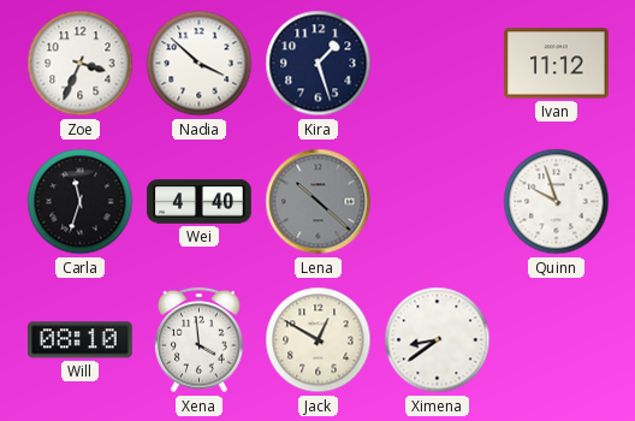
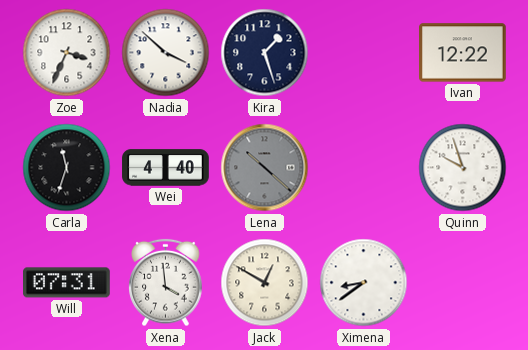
Ivan: 11:12 -> 12:22 (463, 53)
Will: 08:10 -> 07:31 (67, 283)
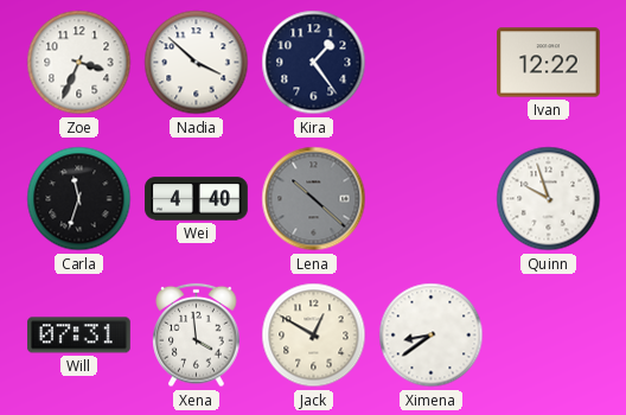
Kira: 1:27 -> 1:24 (314, 63)
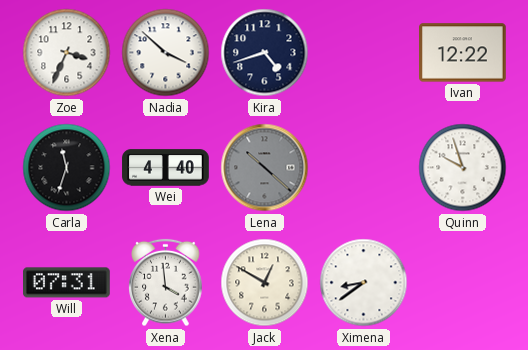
Kira: 1:24 -> 4:42 (265, 53)
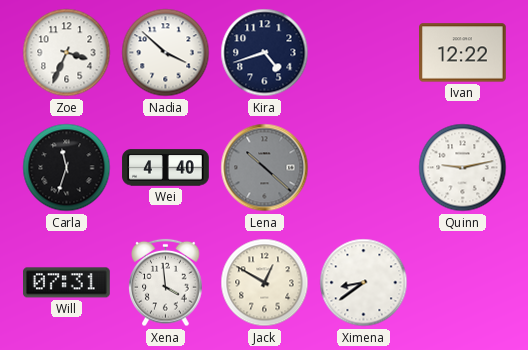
Quinn: 9:57 -> 9:13 (463, 168)
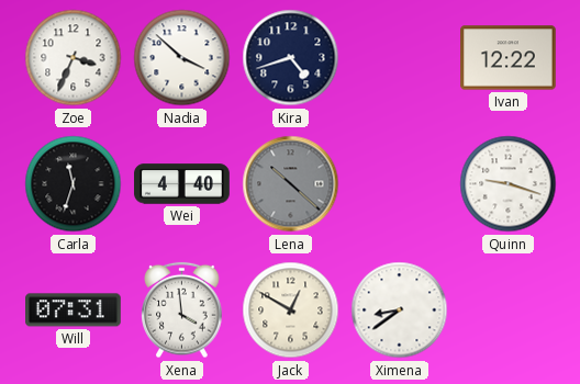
Quinn: 9:13 -> 9:18 (509, 184)
